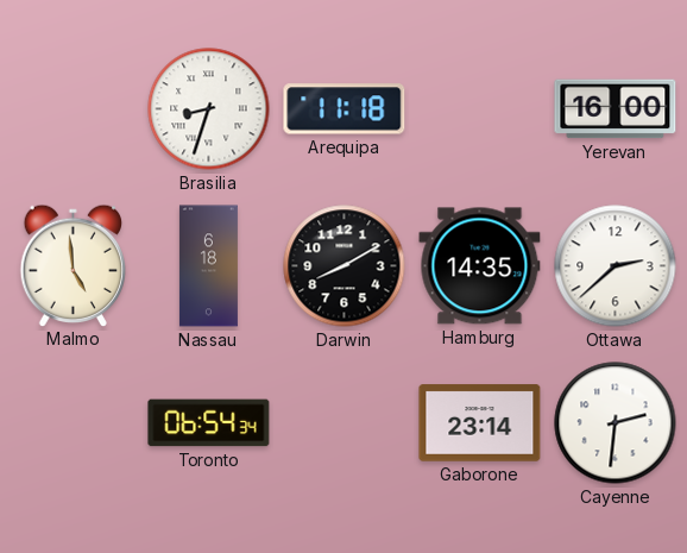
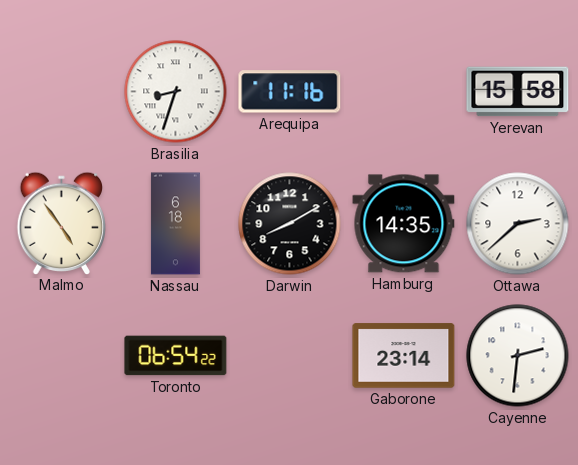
Arequipa: 11:18 -> 11:16 (290, 92)
Yerevan: 16:00 -> 15:58 (518, 92)
Malmo: 4:59 -> 4:54 (62, 223)
Toronto: 06:54:34 -> 06:54:22 (176, 356)
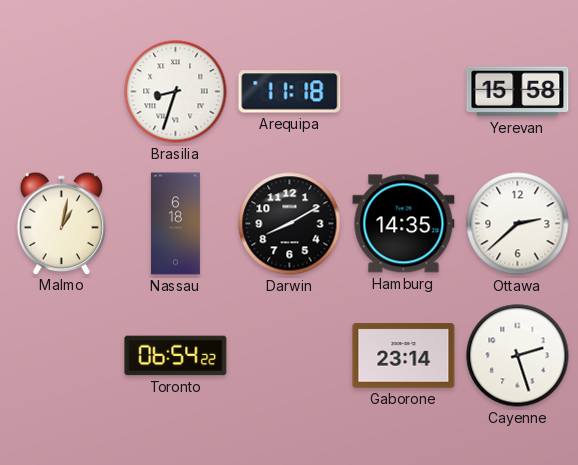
Arequipa: 11:16 -> 11:18 (290, 92)
Malmo: 4:54 -> 1:02 (62, 223)
Cayenne: 2:31 -> 2:27 (518, 356)
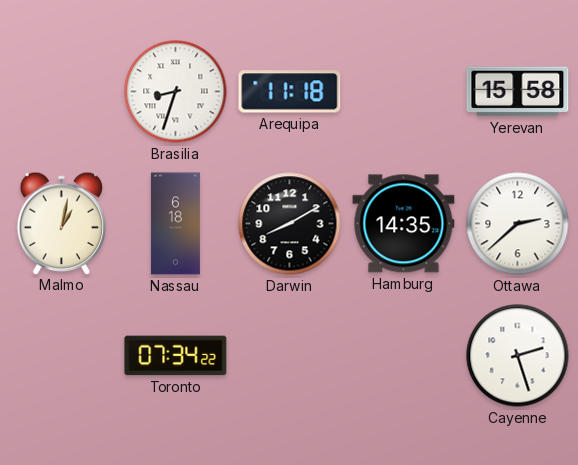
Toronto: 06:54 -> 07:34 (176, 356)
Gaborone: 23:14 -> none (404, 356)
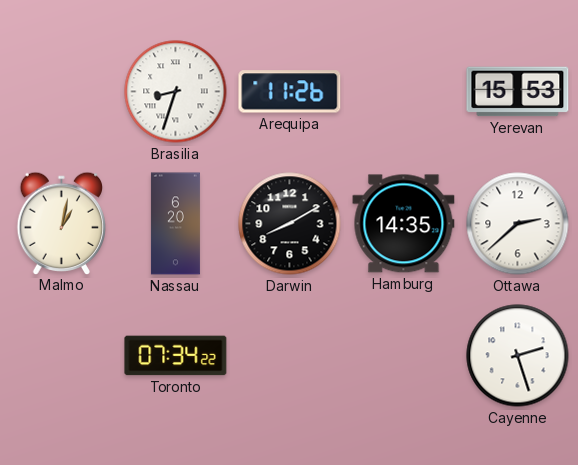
Arequipa: 11:18 -> 11:26 (290, 92)
Yerevan: 15:58 -> 15:53 (518, 92)
Nassau: 6:18 -> 6:20 (175, 224)
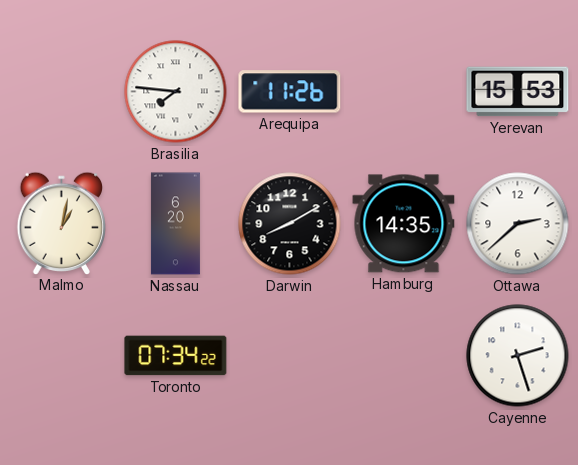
Brasilia: 8:33 -> 7:46 (176, 92)
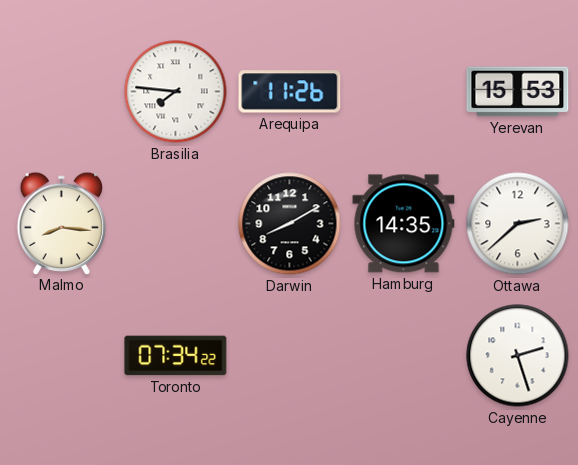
Malmo: 1:02 -> 8:16 (62, 223)
Nassau: 6:20 -> none (175, 224)
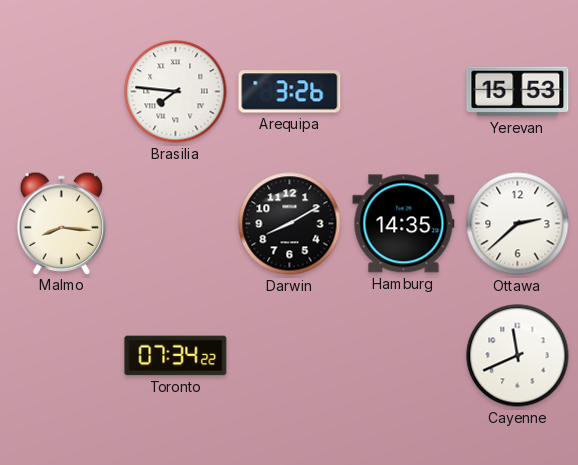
Arequipa: 11:26 -> 3:26 (290, 92)
Cayenne: 2:27 -> 11:41 (518, 356)
